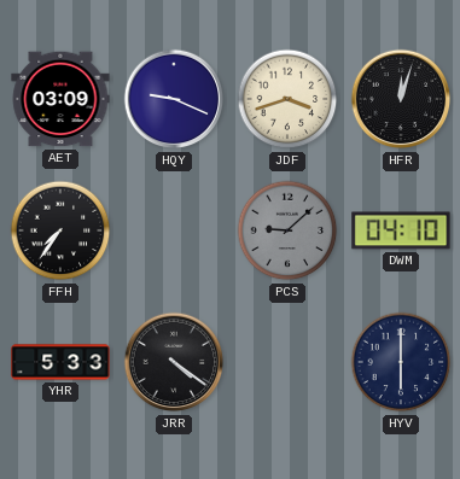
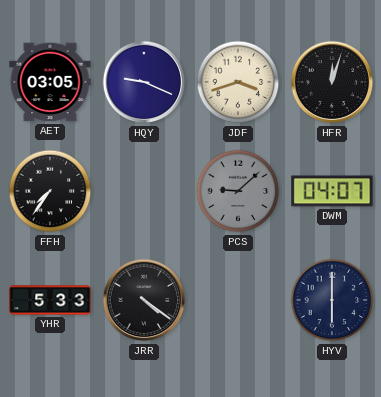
AET: 03:09 -> 03:05 (50, 82)
DWM: 04:10 -> 04:07 (332, 191)
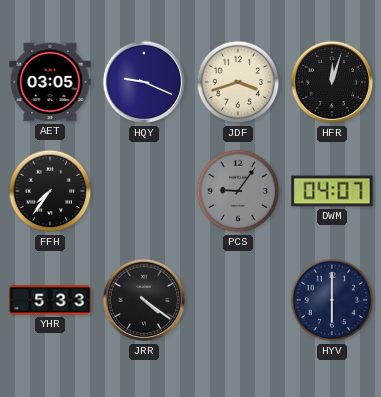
PCS: 9:08 -> 9:06 (238, 191)
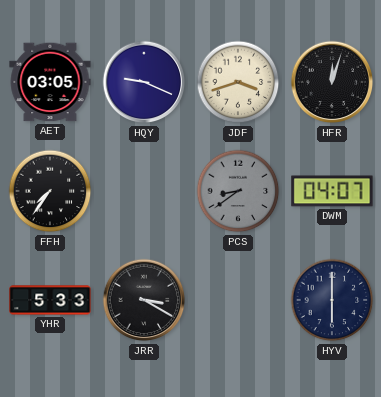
PCS: 9:06 -> 8:39 (238, 191)
JRR: 4:21 -> 3:20 (144, 300)
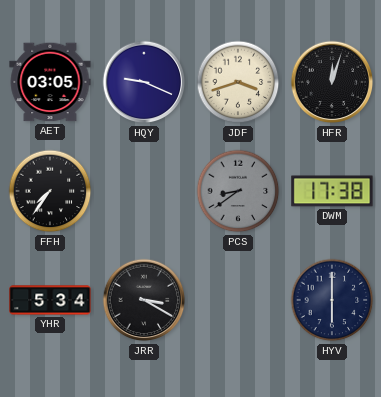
DWM: 04:07 -> 17:38 (332, 191)
YHR: 5:33 -> 5:34 (50, 300)
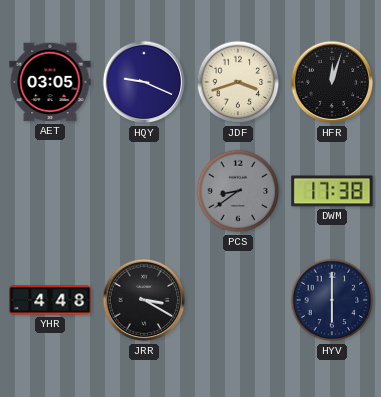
FFH: 7:36 -> none (50, 191)
YHR: 5:34 -> 4:48 (50, 300)
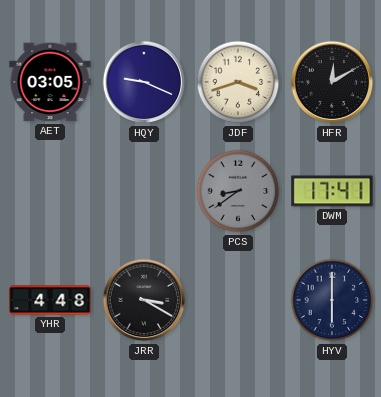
HFR: 12:03 -> 12:10 (332, 82)
DWM: 17:38 -> 17:41 (332, 191)
